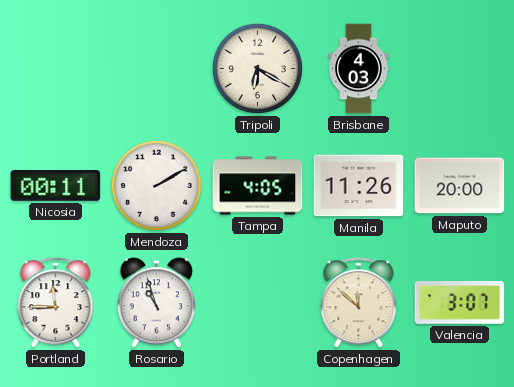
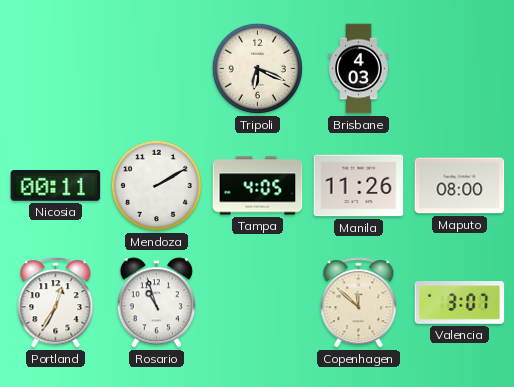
Tripoli: 6:20 -> 6:19 (257, 68)
Maputo: 20:00 -> 08:00 (460, 186)
Portland: 11:45 -> 12:35 (56, 303)
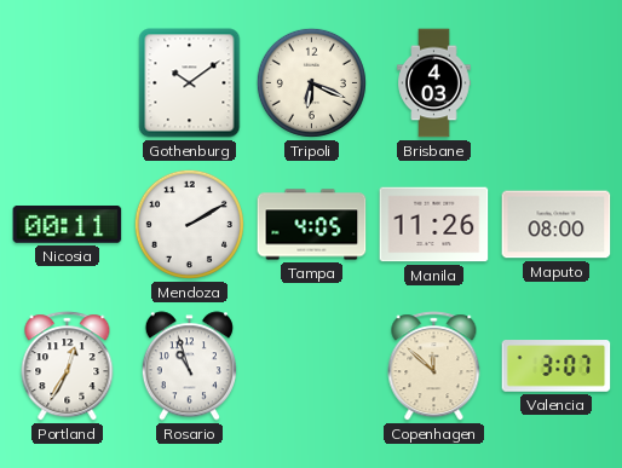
Gothenburg: none -> 10:09 (190, 83)
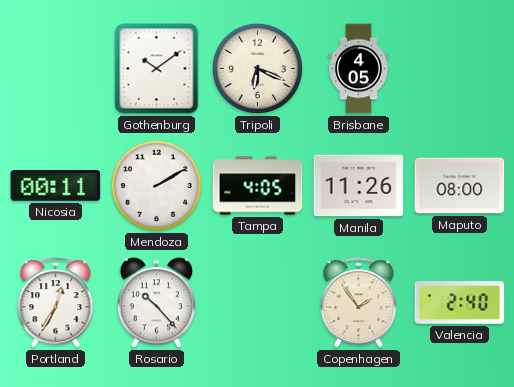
Brisbane: 4:03 -> 4:05 (359, 69)
Rosario: 10:57 -> 10:23 (156, 303)
Copenhagen: 11:52 -> 1:54 (359, 303)
Valencia: 3:07 -> 2:40 (460, 303)
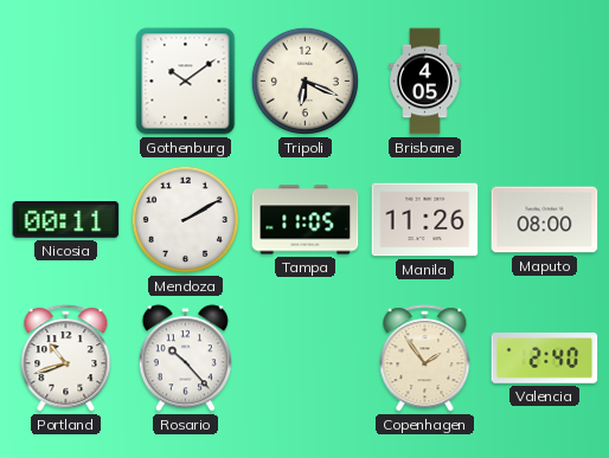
Tampa: 4:05 -> 11:05 (306, 220)
Portland: 12:35 -> 10:42 (66, 359)
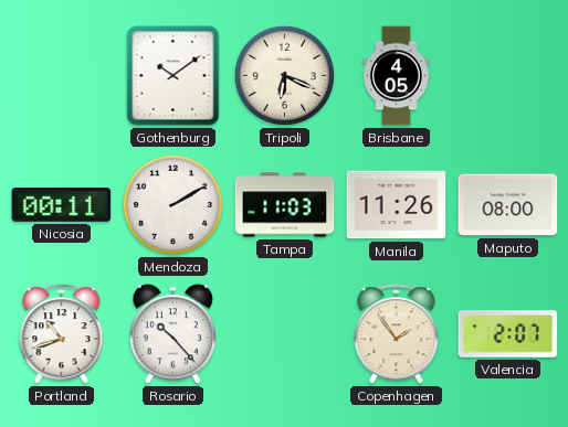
Tampa: 11:05 -> 11:03 (285, 205)
Valencia: 2:40 -> 2:07 (508, 334)
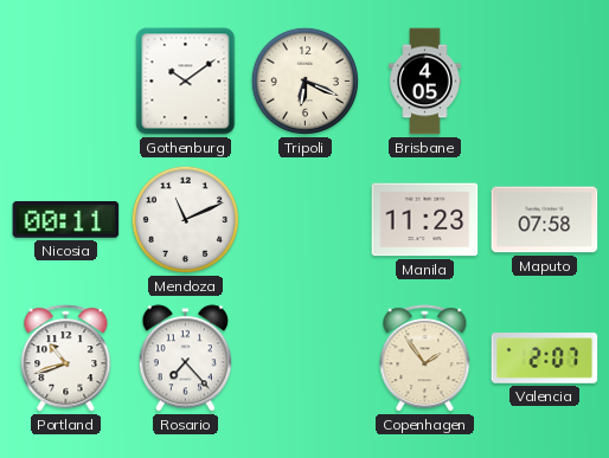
Mendoza: 2:10 -> 11:11 (185, 219)
Tampa: 11:03 -> none (285, 205)
Manila: 11:26 -> 11:23 (425, 220)
Maputo: 08:00 -> 07:58 (545, 220)
Rosario: 10:23 -> 7:23 (185, 359)
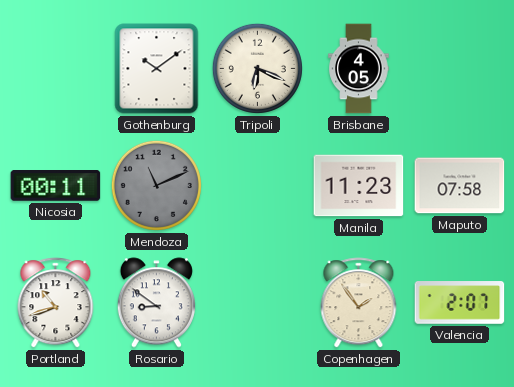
Mendoza dial: white -> grey (156, 185)
Rosario: 7:23 -> 8:51 (156, 303)
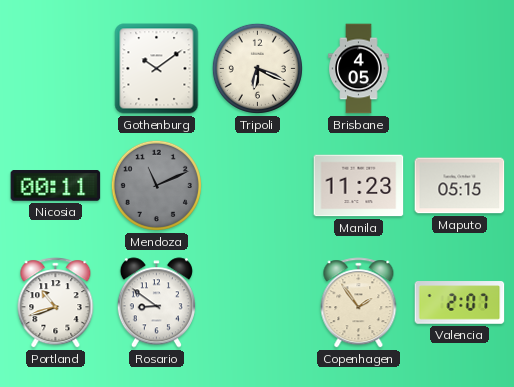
Maputo: 07:58 -> 05:15 (460, 186)
